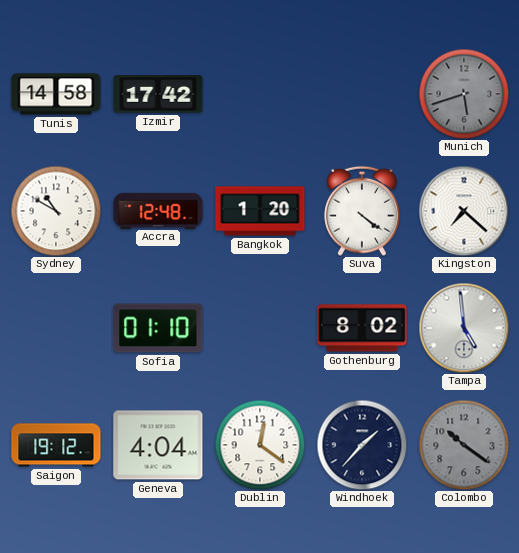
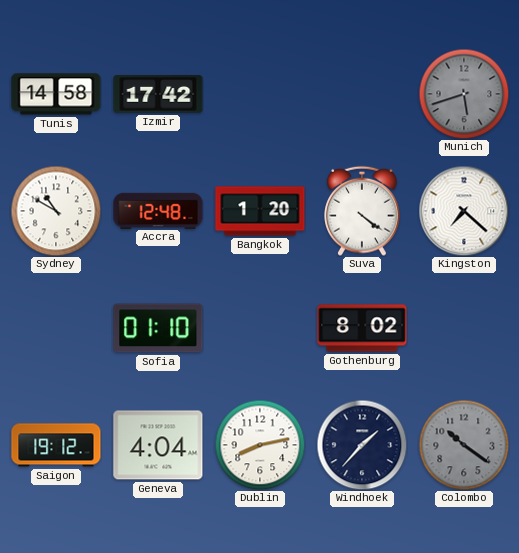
Tampa: 4:59 -> none (464, 328)
Dublin: 12:21 -> 8:13 (260, 445)
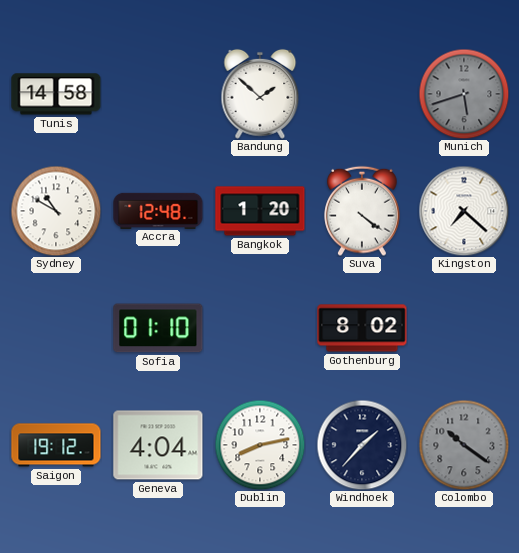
Izmir: 17:42 -> none (158, 94)
Bandung: none -> 1:52 (260, 94)
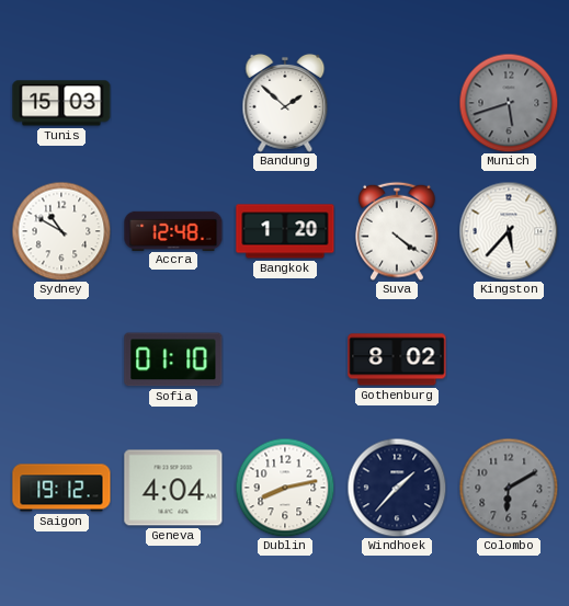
Tunis: 14:58 -> 15:03 (61, 103)
Kingston: 7:22 -> 5:37 (509, 231)
Colombo: 10:21 -> 6:10 (509, 488)
